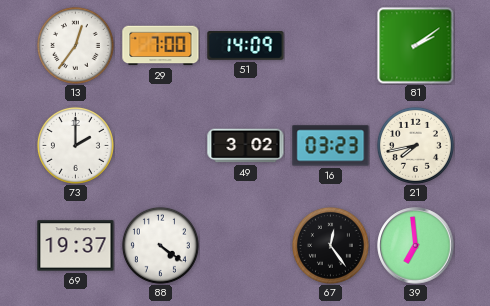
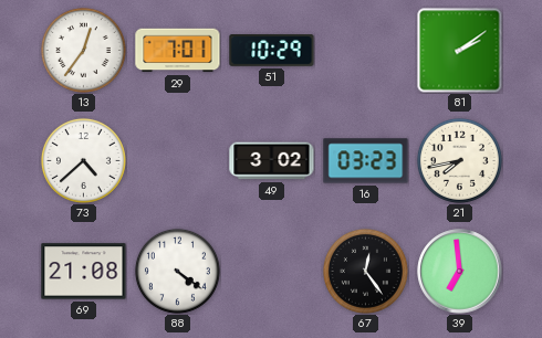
29: 7:00 -> 7:01 (178, 51)
51: 14:09 -> 10:29 (272, 51)
73: 2:00 -> 4:38 (83, 160)
69: 19:37 -> 21:08 (84, 272)
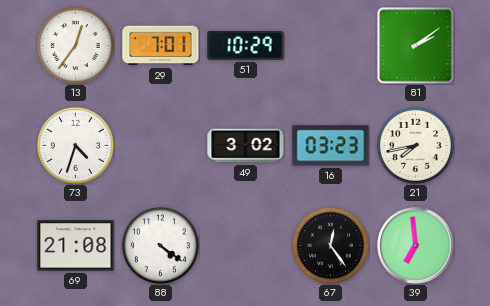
73: 4:38 -> 4:33 (75, 145)
